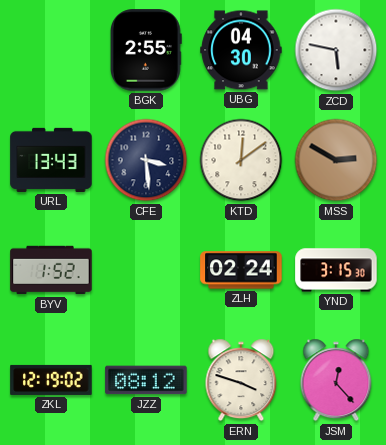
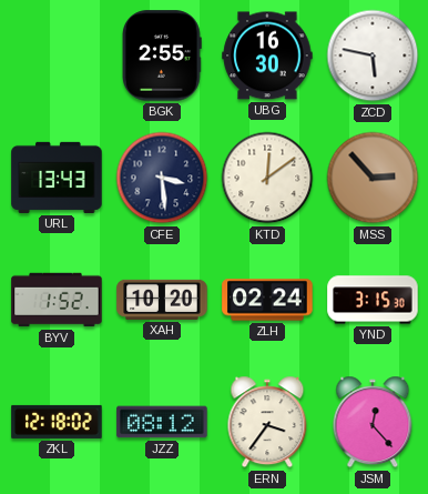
UBG: 04:30 -> 16:30 (267, 56)
MSS: 2:50 -> 2:53 (373, 178)
XAH: none -> 10:20 (162, 300)
ZKL: 12:19 -> 12:18 (57, 422)
ERN: 3:48 -> 3:36 (267, 422)
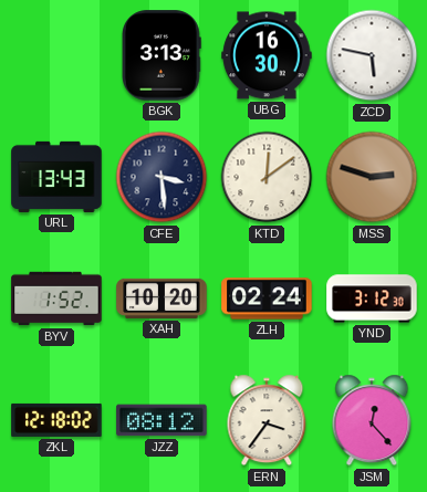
BGK: 2:55 -> 3:13 (163, 55)
MSS: 2:53 -> 2:48 (372, 177)
YND: 3:15 -> 3:12 (372, 299)
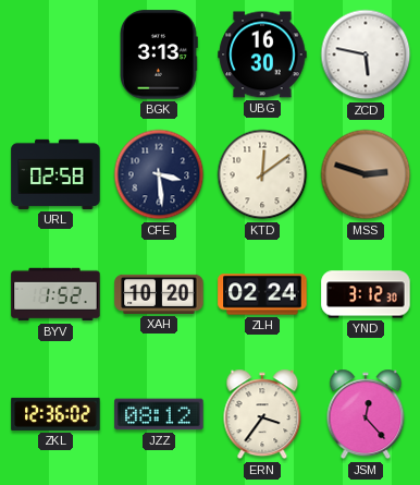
URL: 13:43 -> 02:58 (55, 174)
ZKL: 12:18 -> 12:36 (55, 414)
